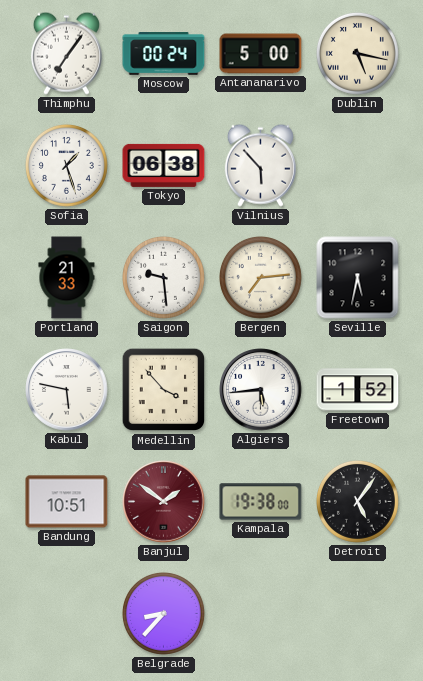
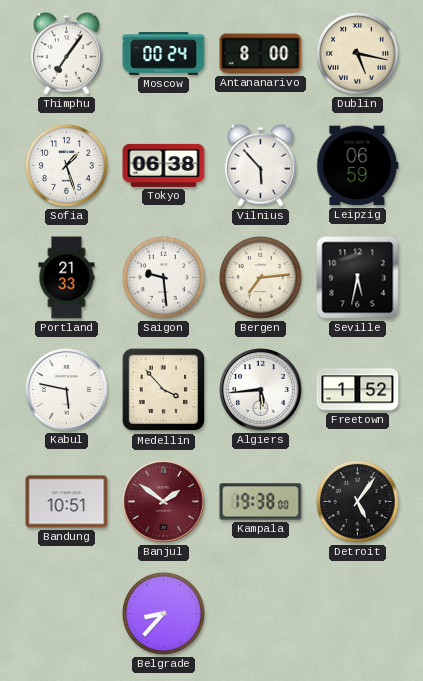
Antananarivo: 5:00 -> 8:00 (261, 54)
Leipzig: none -> 06:59 (358, 166)
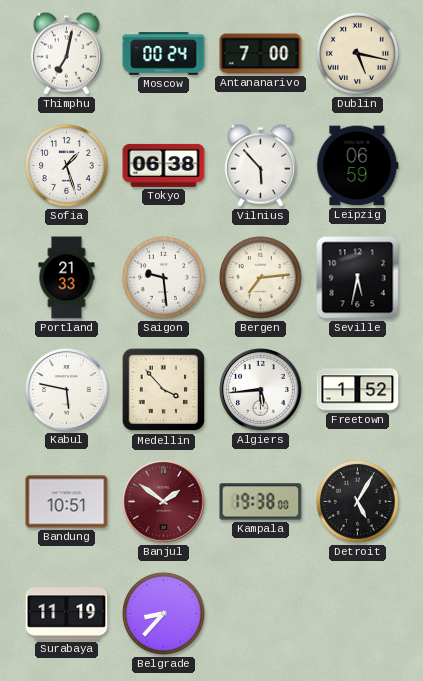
Thimphu: 7:06 -> 7:02 (66, 53)
Antananarivo: 8:00 -> 7:00 (261, 54)
Detroit: 5:06 -> 5:05 (357, 501)
Surabaya: none -> 11:19 (67, 614)
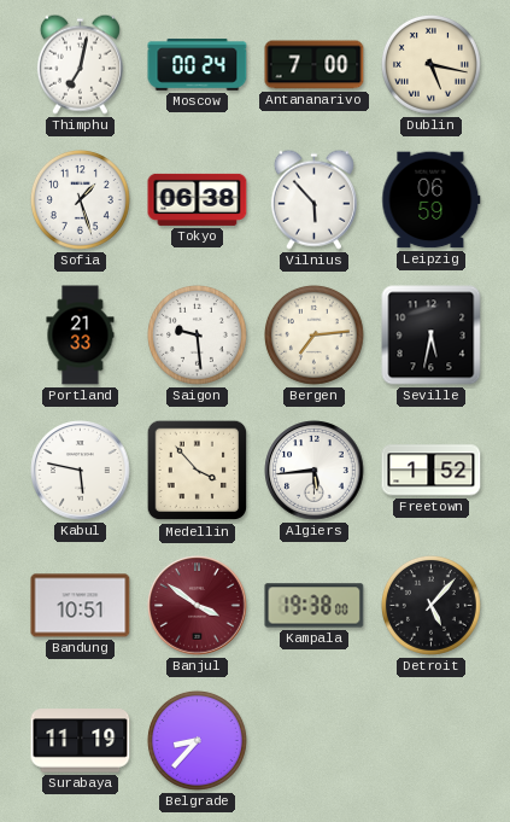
Banjul: 1:51 -> 3:51 (198, 606)
Detroit: 5:05 -> 5:07 (430, 605)
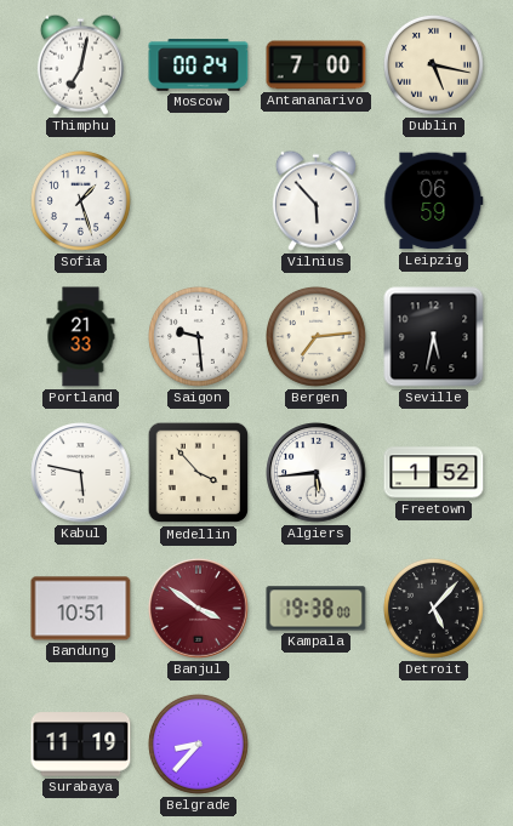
Tokyo: 06:38 -> none (198, 199)
